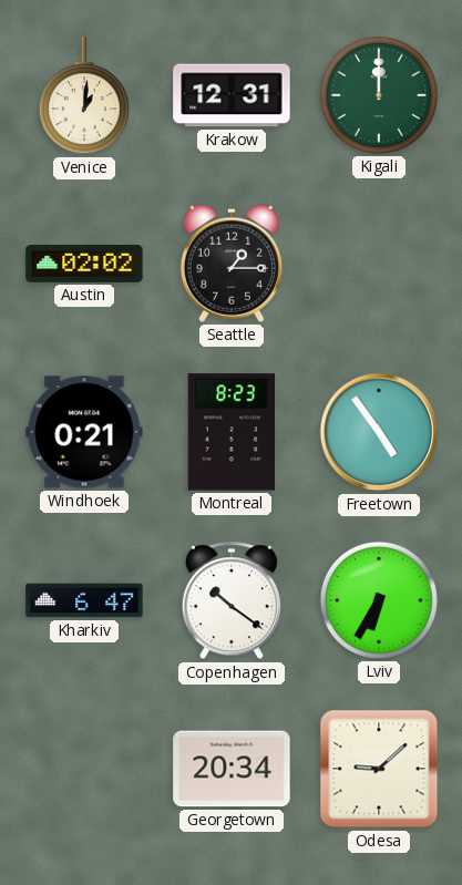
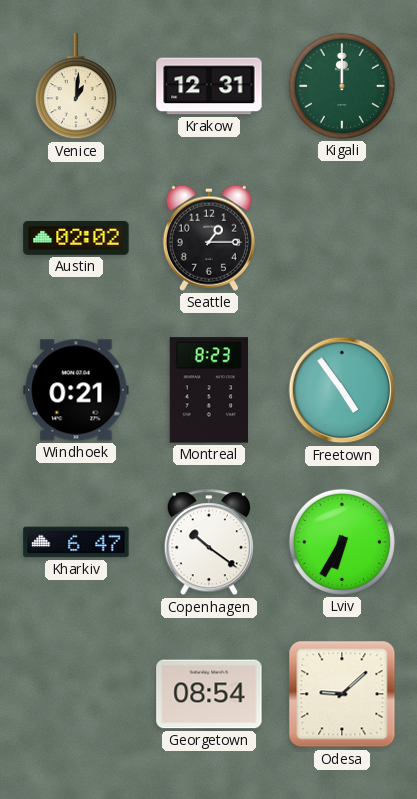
Georgetown: 20:34 -> 08:54 (209, 694)
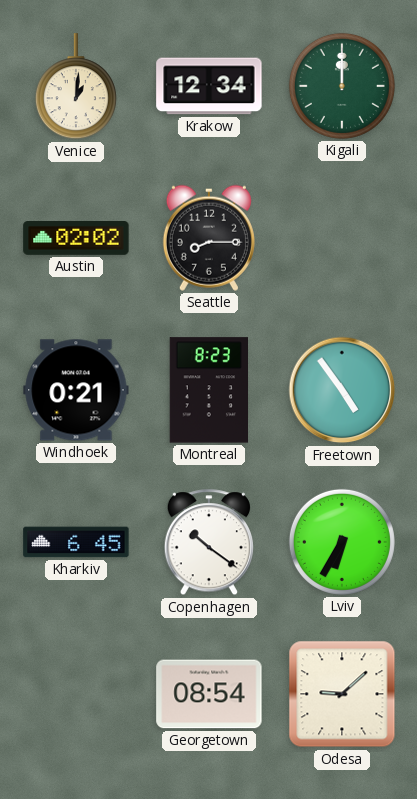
Krakow: 12:31 -> 12:34 (209, 86)
Seattle: 1:15 -> 8:15 (209, 238)
Kharkiv: 6:47 -> 6:45 (76, 542)
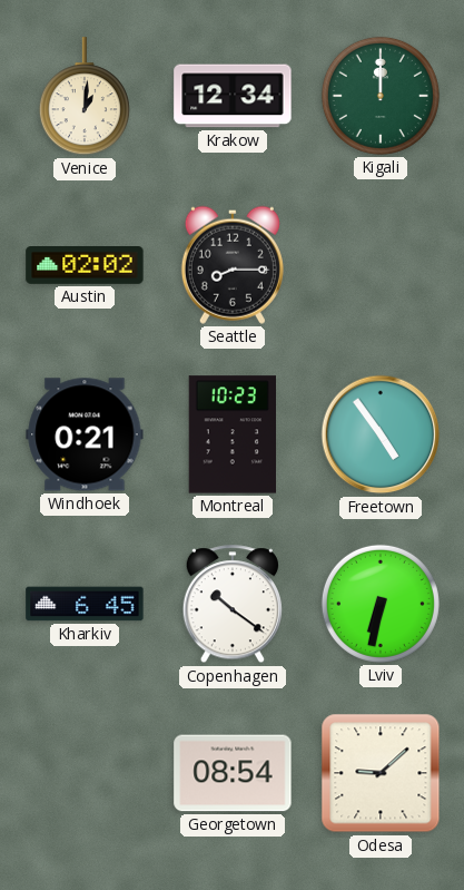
Montreal: 8:23 -> 10:23 (231, 434)
Lviv: 6:35 -> 6:32 (381, 604)
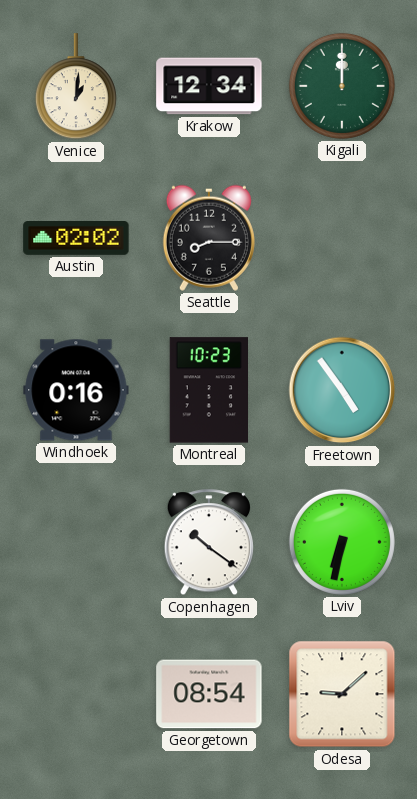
Windhoek: 0:21 -> 0:16 (76, 390)
Kharkiv: 6:45 -> none (85, 604)
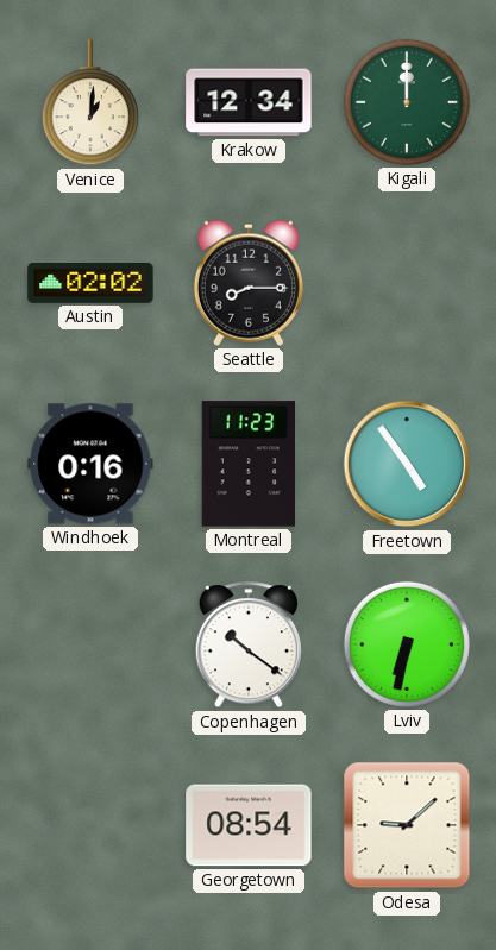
Montreal: 10:23 -> 11:23 (247, 464)
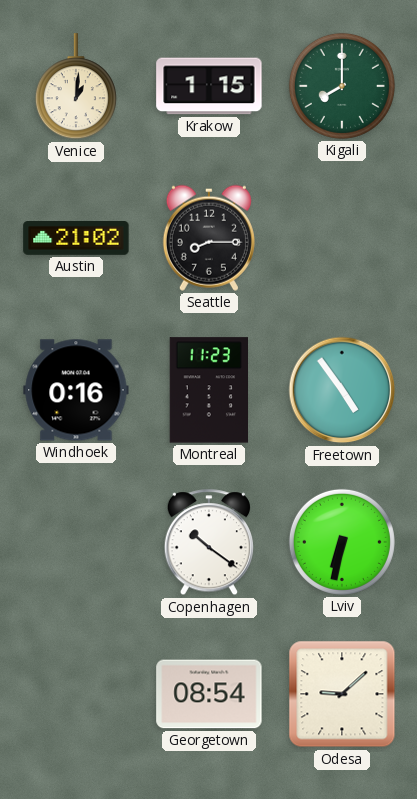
Krakow: 12:34 -> 1:15 (209, 86)
Kigali: 12:00 -> 8:00 (342, 86)
Austin: 02:02 -> 21:02 (76, 239)
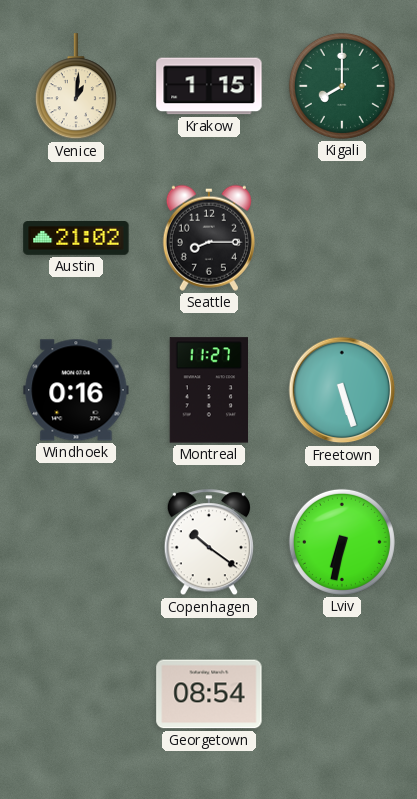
Montreal: 11:23 -> 11:27 (208, 390)
Freetown: 4:54 -> 5:27 (342, 390)
Odesa: 9:08 -> none (342, 694)
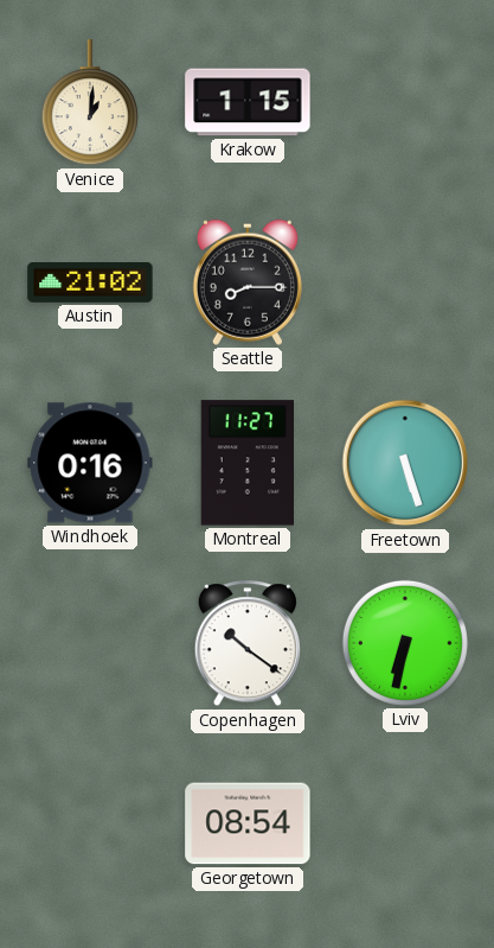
Kigali: 8:00 -> none (342, 86)
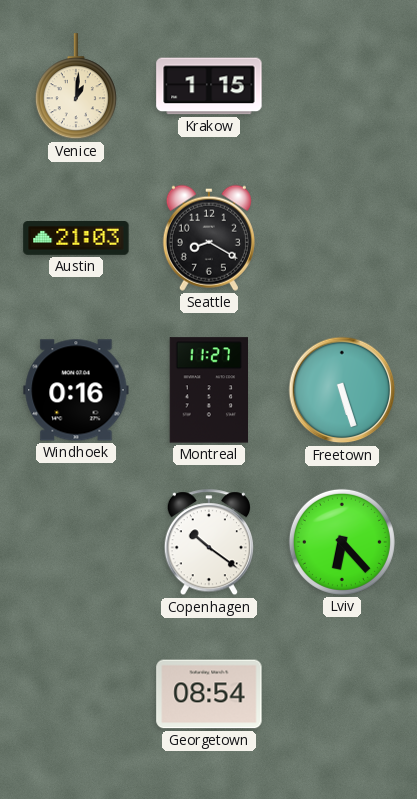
Austin: 21:02 -> 21:03 (76, 239)
Seattle: 8:15 -> 8:20 (209, 238)
Lviv: 6:32 -> 6:23 (342, 542)
